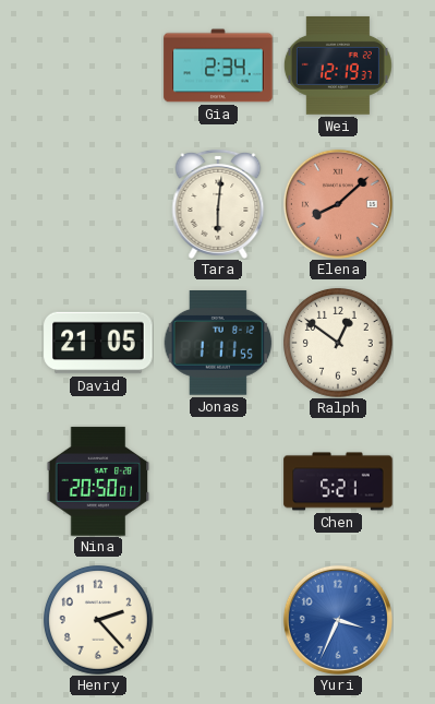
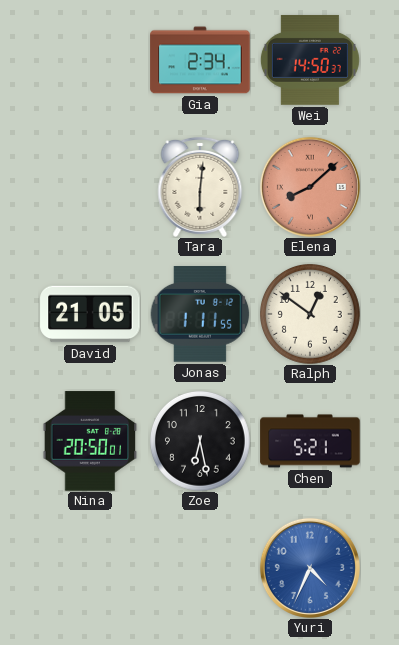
Wei: 12:19 -> 14:50 (310, 60)
Zoe: none -> 6:28 (200, 441)
Henry: 2:23 -> none (98, 620)
Yuri: 3:34 -> 4:34 (310, 568)
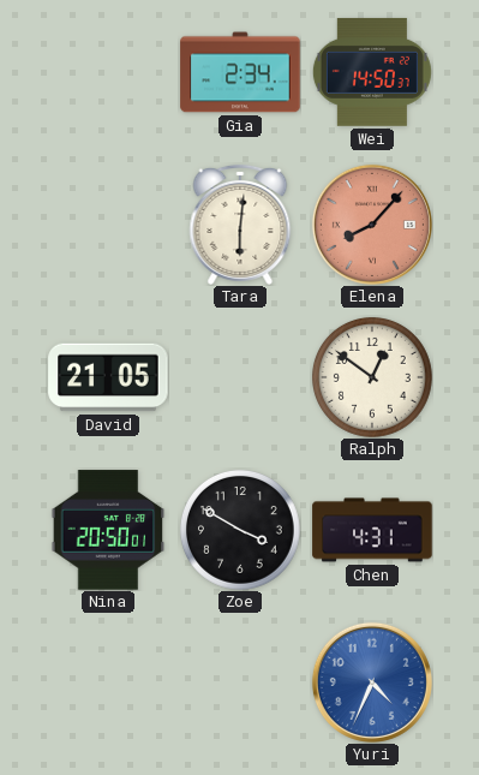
Elena: 8:08 -> 8:07 (372, 225)
Jonas: 1:11 -> none (200, 315)
Zoe: 6:28 -> 3:50 (240, 530)
Chen: 5:21 -> 4:31 (372, 530)
